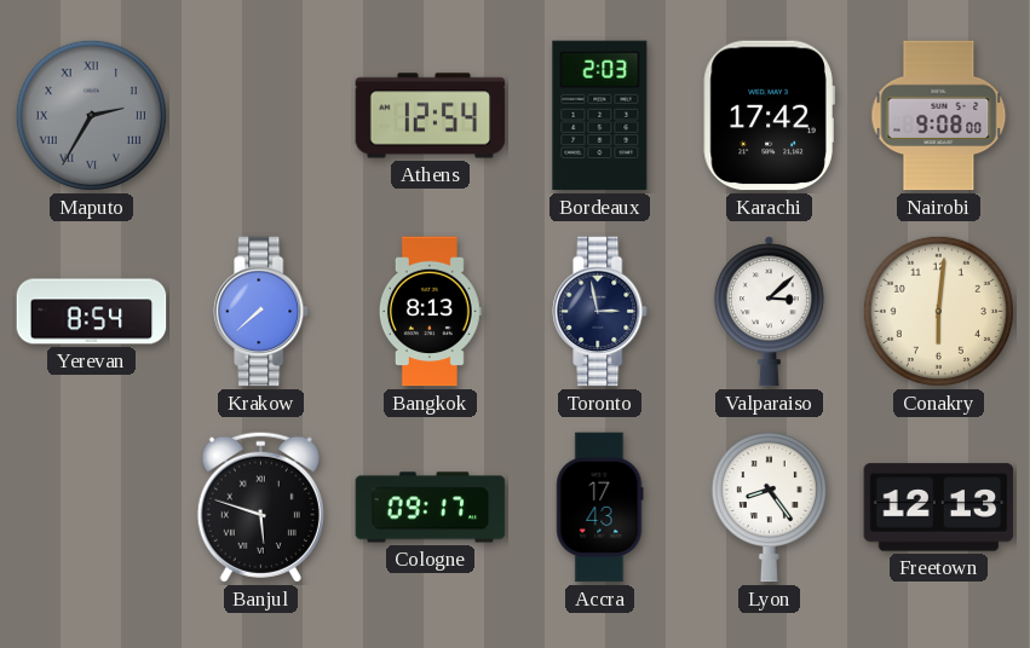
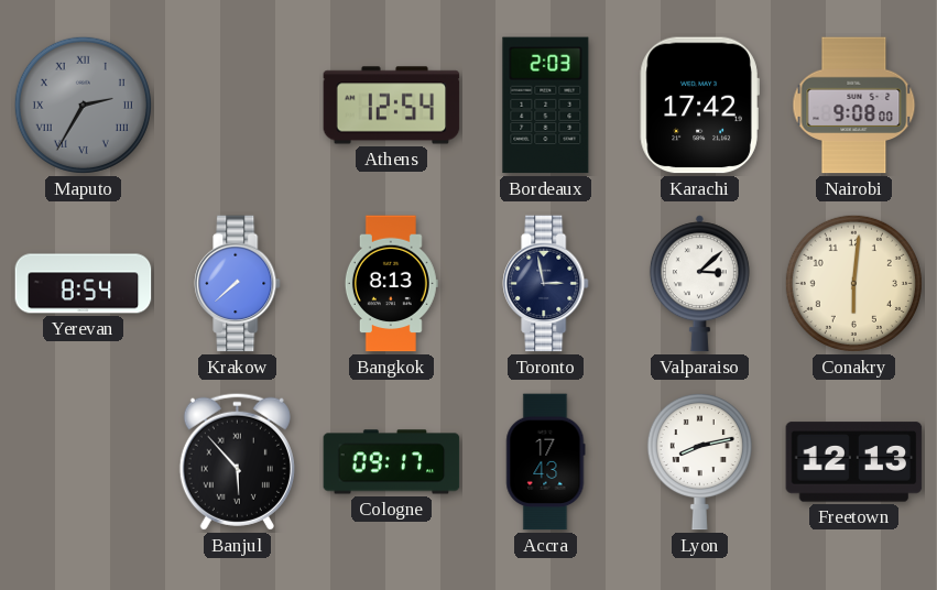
Banjul: 5:48 -> 5:53 (237, 461)
Lyon: 8:24 -> 8:13 (699, 461)
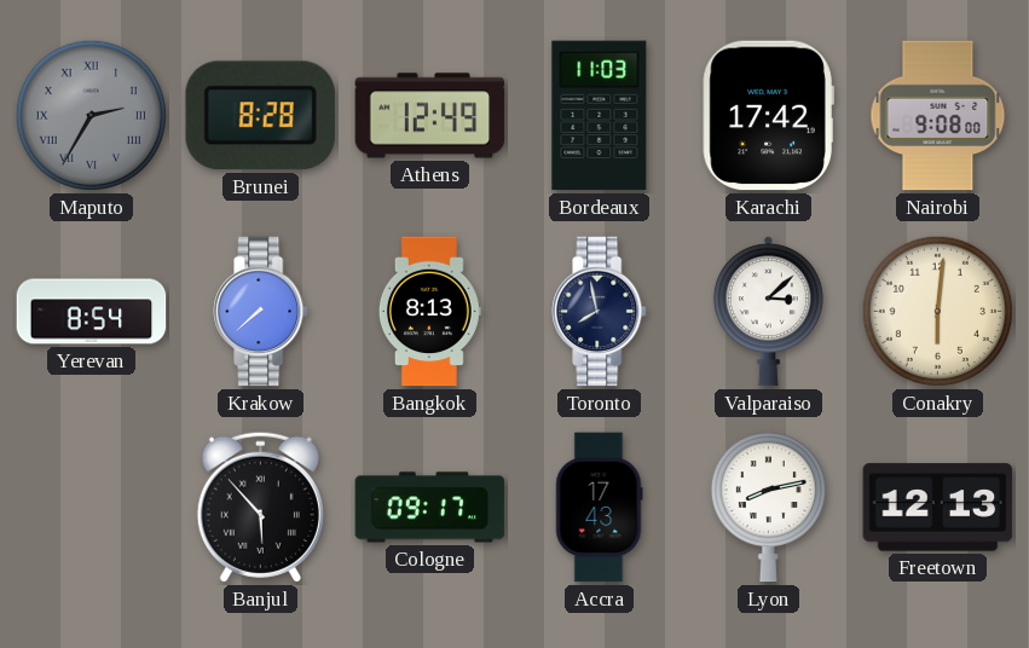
Brunei: none -> 8:28 (260, 116)
Athens: 12:54 -> 12:49 (430, 116)
Bordeaux: 2:03 -> 11:03 (600, 116)
Toronto: 2:58 -> 7:58 (600, 312)
